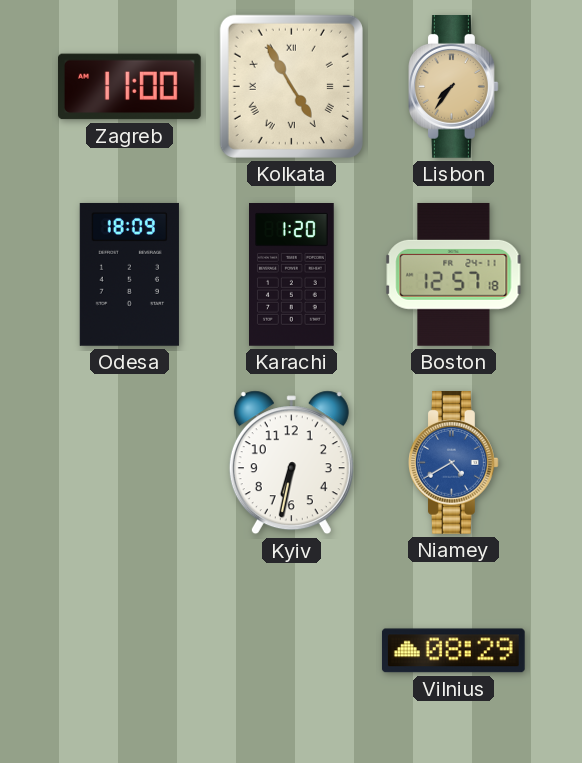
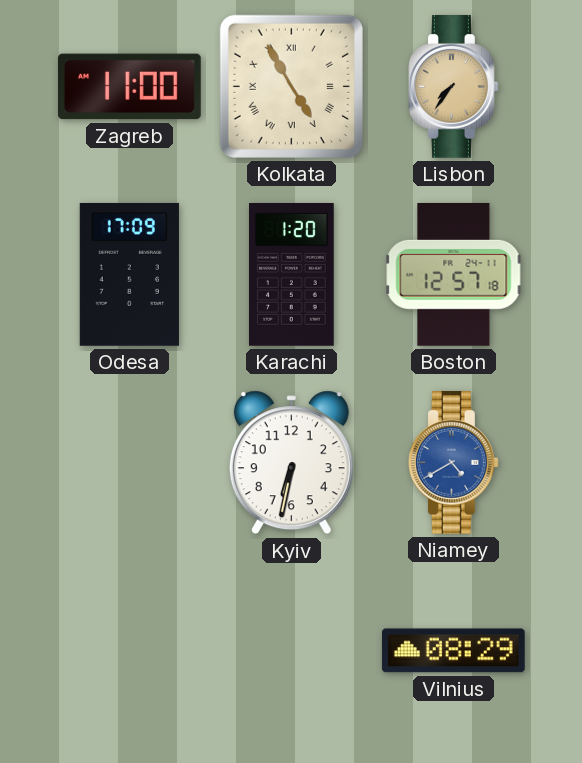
Odesa: 18:09 -> 17:09 (129, 274)
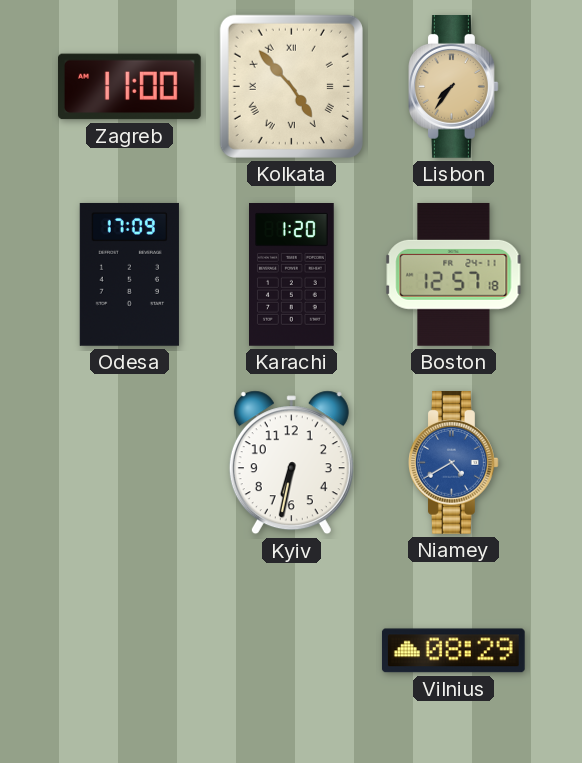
Kolkata: 4:55 -> 4:53 (291, 86)
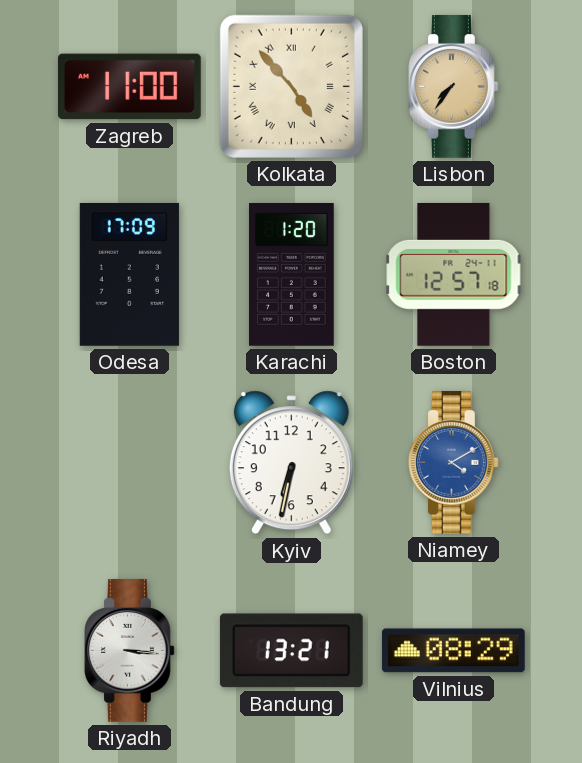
Niamey: 4:40 -> 4:10 (454, 463)
Riyadh: none -> 3:16 (130, 651)
Bandung: none -> 13:21 (291, 651)
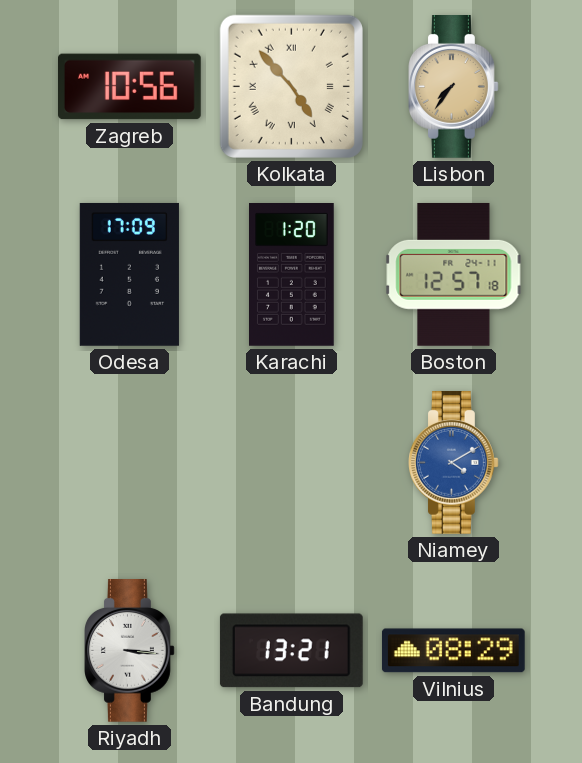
Zagreb: 11:00 -> 10:56 (130, 87)
Kyiv: 6:32 -> none (291, 463)
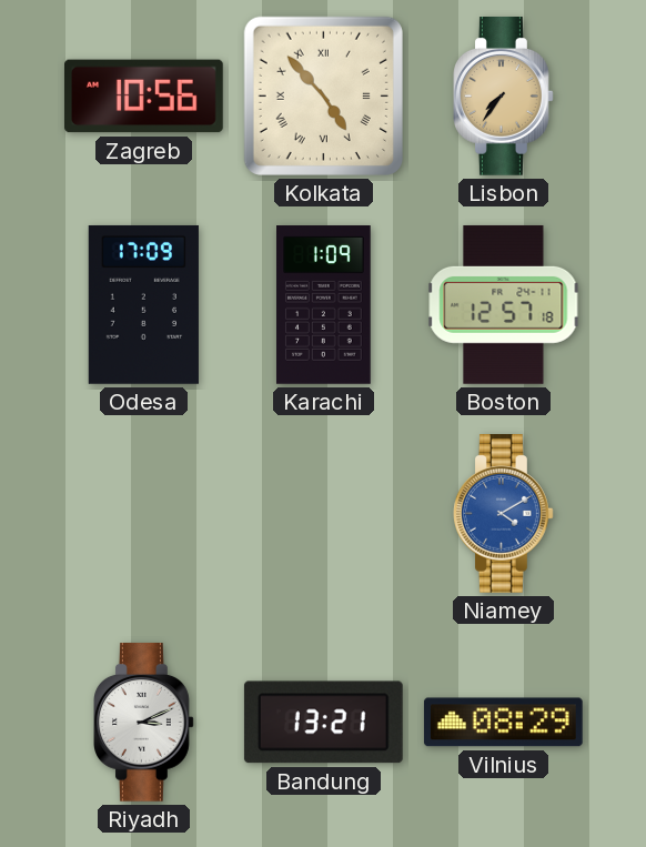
Karachi: 1:20 -> 1:09 (324, 305)
Riyadh: 3:16 -> 3:11 (144, 723)
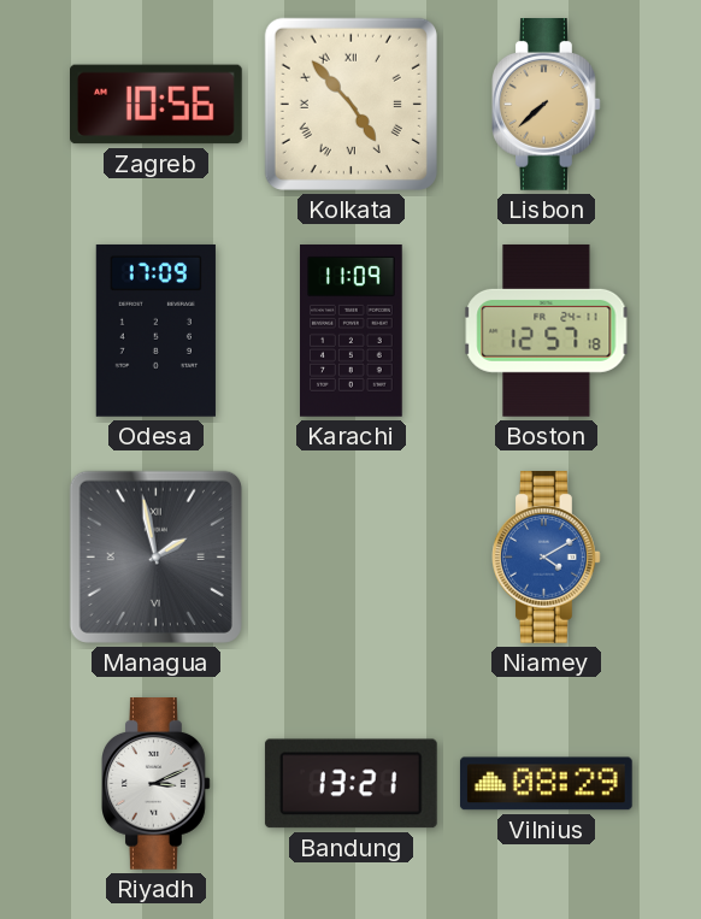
Lisbon: 7:36 -> 7:38 (547, 105)
Karachi: 1:09 -> 11:09 (352, 331)
Managua: none -> 1:58 (155, 556)
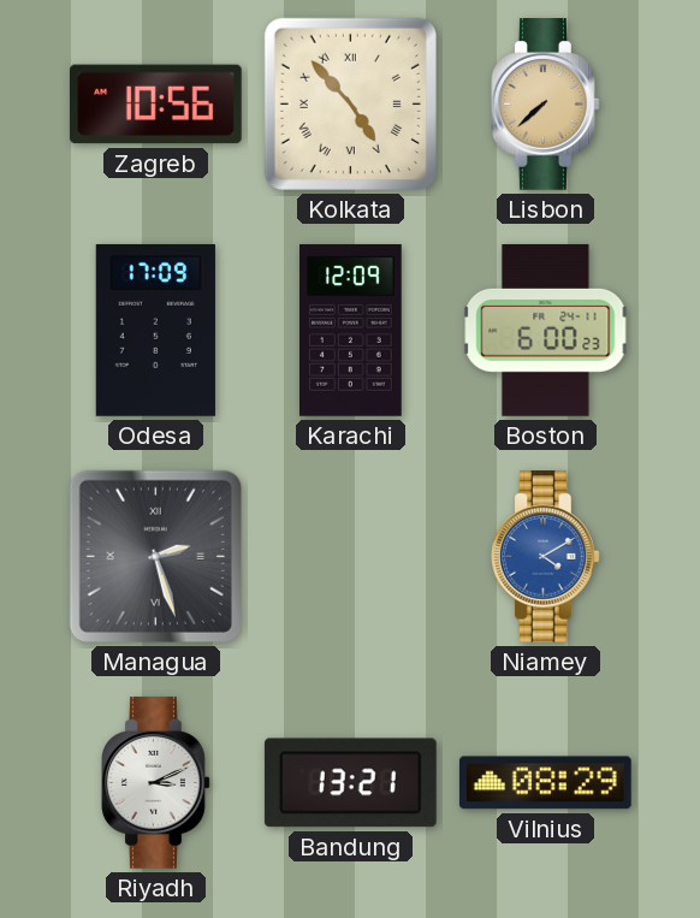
Karachi: 11:09 -> 12:09 (351, 331)
Boston: 12:57 -> 6:00 (546, 330)
Managua: 1:58 -> 2:27 (155, 556)
